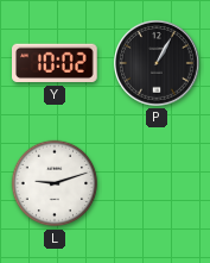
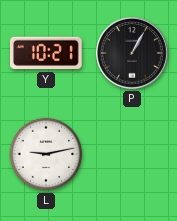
Y: 10:02 -> 10:21 (47, 53)
L: 9:12 -> 9:13 (46, 154)
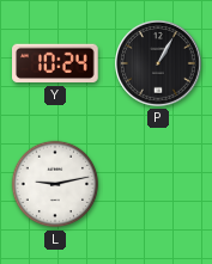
Y: 10:21 -> 10:24 (56, 63)
